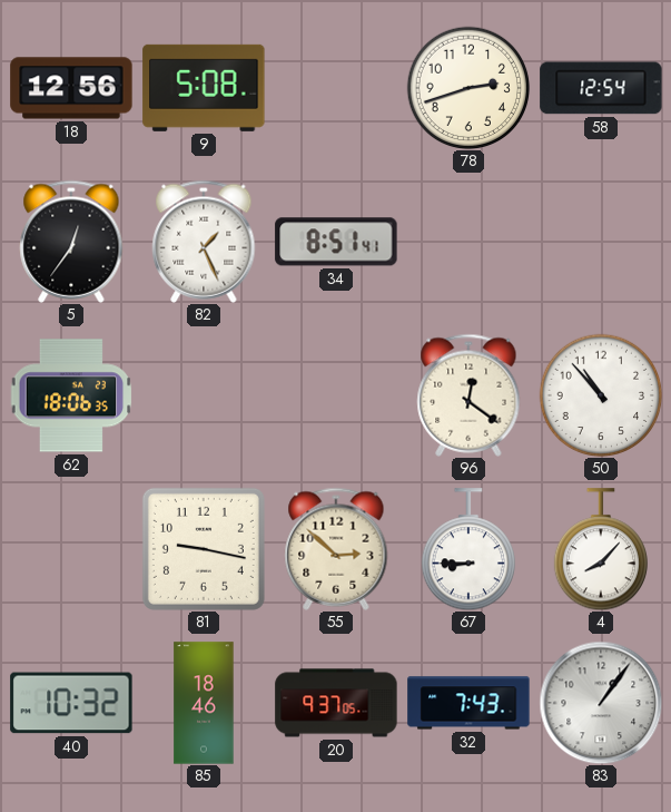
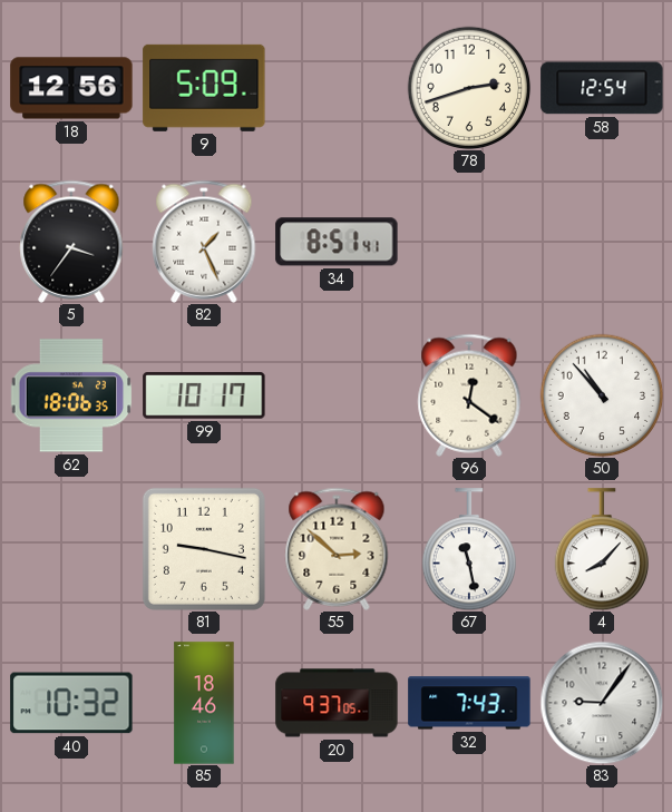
9: 5:08 -> 5:09 (204, 88)
5: 12:36 -> 3:36 (71, 242)
99: none -> 10:17 (204, 395)
67: 8:45 -> 11:28 (468, 549)
83: 1:06 -> 9:06 (602, 703)
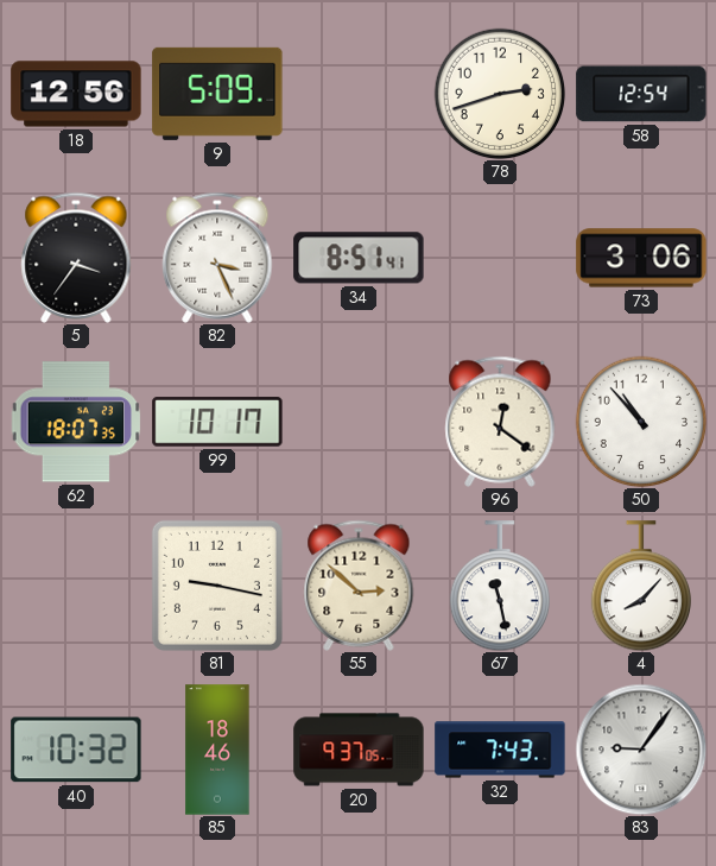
82: 1:26 -> 3:26 (217, 258)
73: none -> 3:06 (641, 258)
62: 18:06 -> 18:07 (76, 422)
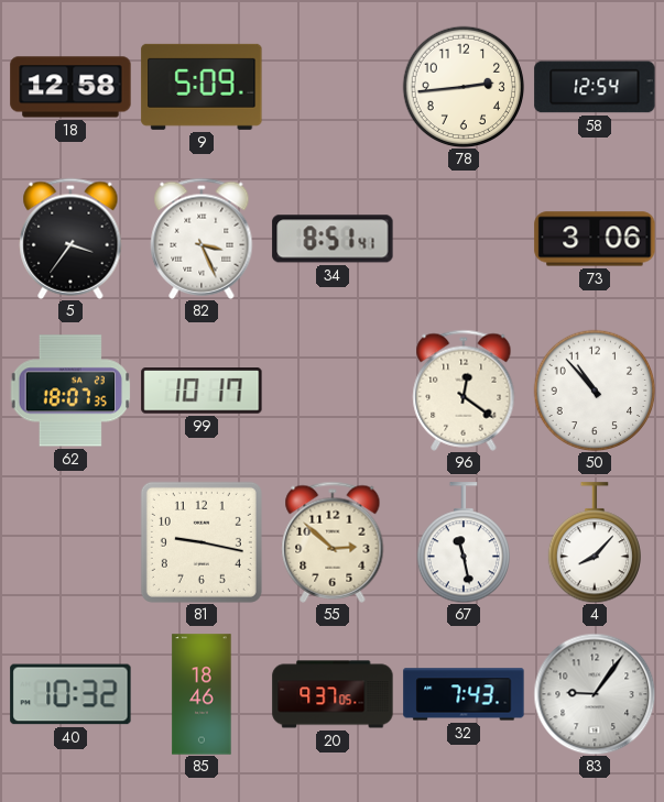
18: 12:56 -> 12:58 (70, 87)
78: 2:42 -> 2:44 (464, 87)
